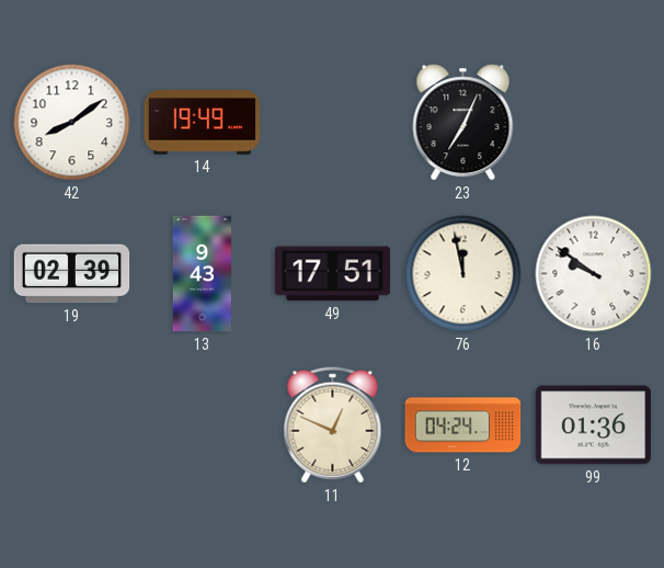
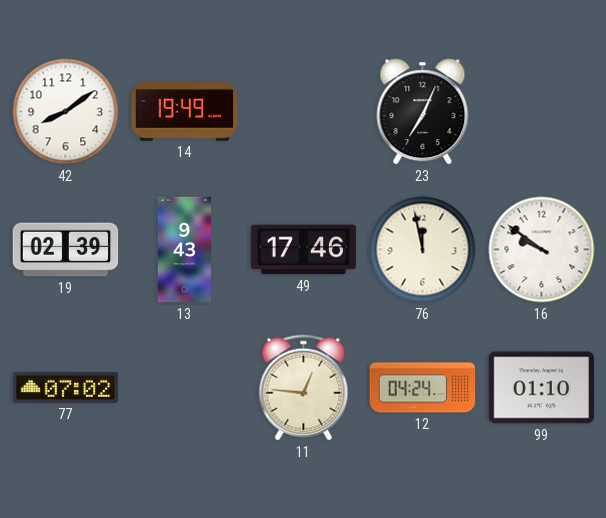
49: 17:51 -> 17:46 (304, 250)
77: none -> 07:02 (66, 387)
11: 12:49 -> 12:46 (304, 388)
99: 01:36 -> 01:10 (542, 388)
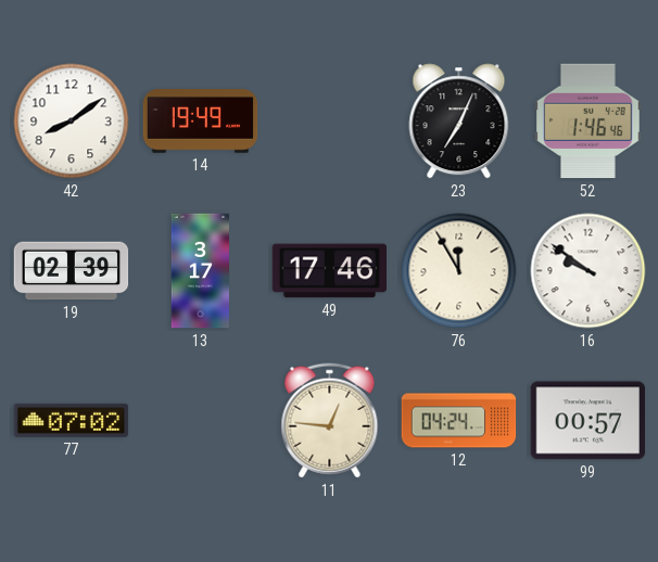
52: none -> 1:46 (589, 122)
13: 9:43 -> 3:17 (200, 271)
76: 11:58 -> 11:55 (459, 271)
99: 01:10 -> 00:57 (589, 421)
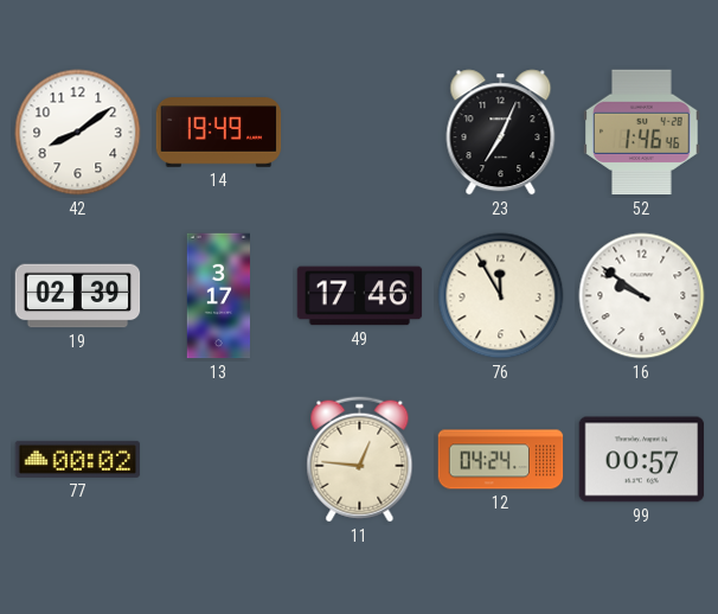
77: 07:02 -> 00:02 (78, 459)
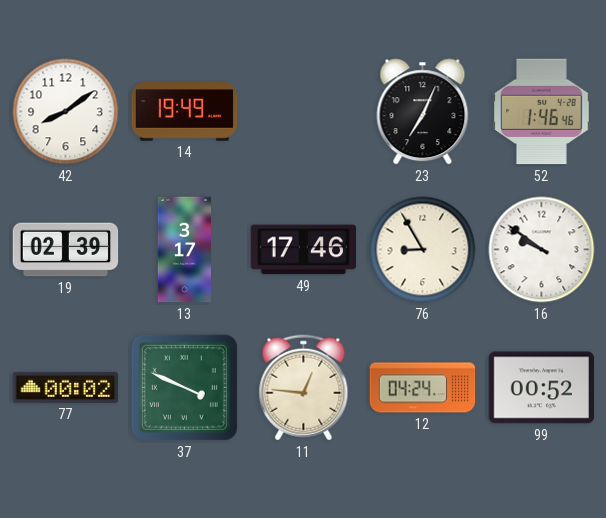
76: 11:55 -> 8:55 (423, 250)
37: none -> 3:49 (184, 387)
99: 00:57 -> 00:52 (542, 388)
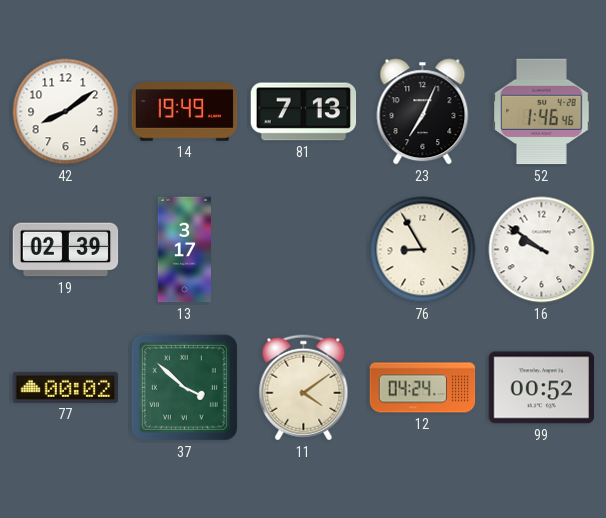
81: none -> 7:13 (304, 112)
49: 17:46 -> none (304, 250)
37: 3:49 -> 3:52 (184, 387)
11: 12:46 -> 4:09 (304, 388)
